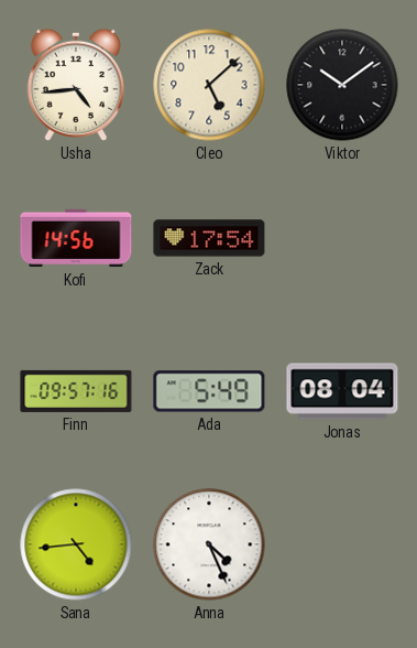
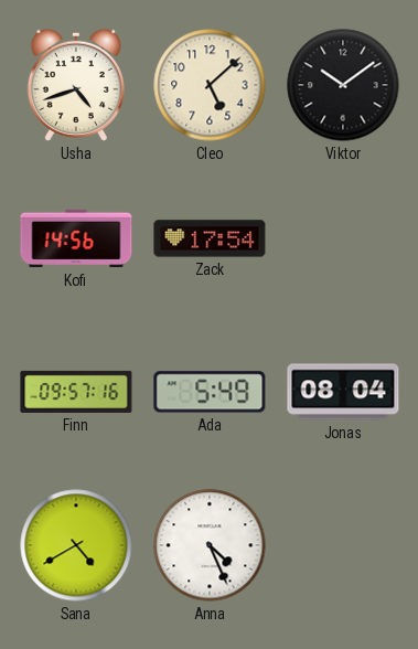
Usha: 4:44 -> 4:42 (76, 85)
Sana: 4:44 -> 4:40 (76, 545)
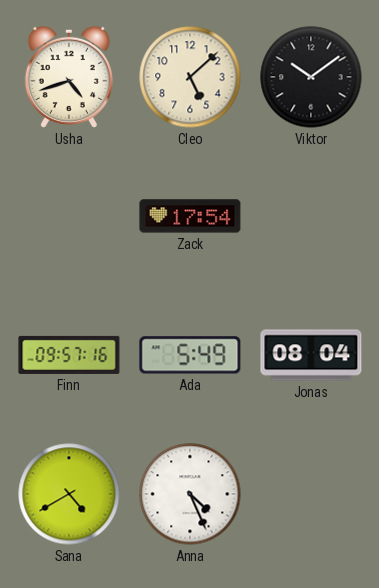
Kofi: 14:56 -> none (76, 238)
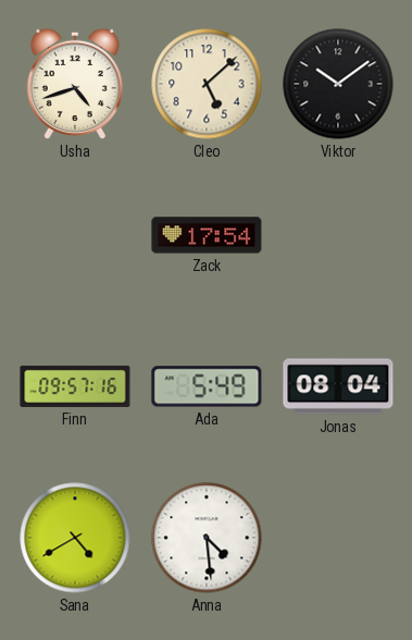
Anna: 4:26 -> 4:29 (207, 538)
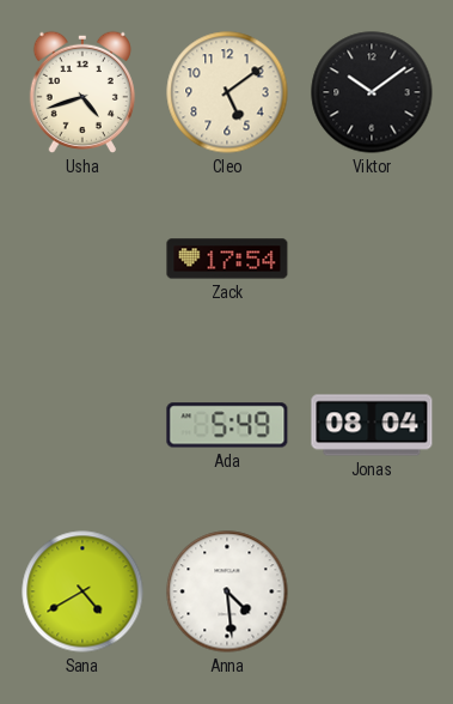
Cleo: 5:08 -> 5:09 (227, 92)
Finn: 09:57 -> none (75, 386)
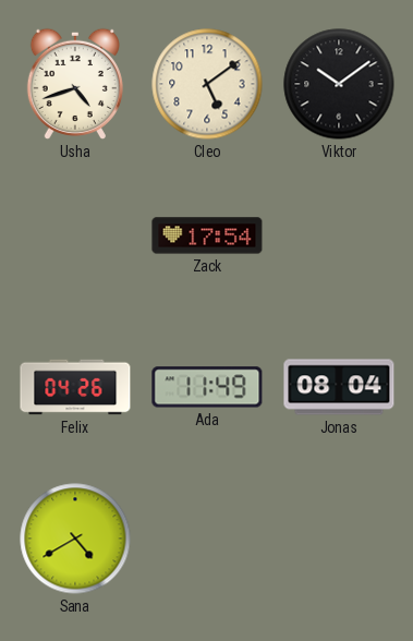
Felix: none -> 04:26 (75, 387)
Ada: 5:49 -> 11:49 (207, 387)
Anna: 4:29 -> none (227, 591)
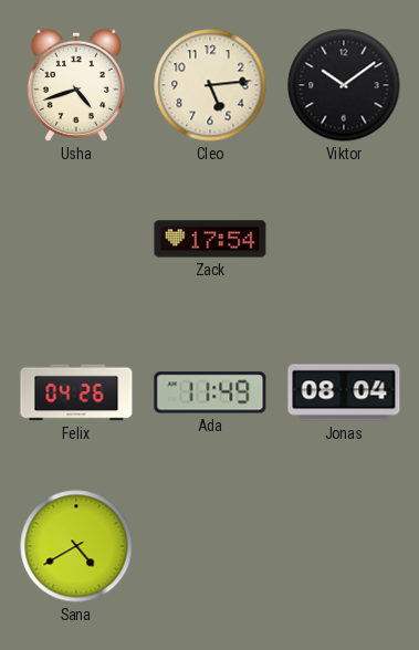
Cleo: 5:09 -> 5:14 (210, 85)
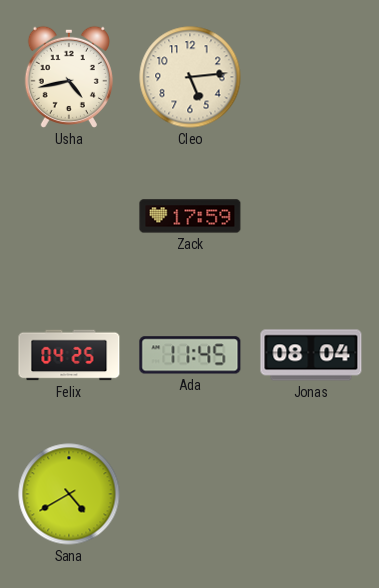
Usha: 4:42 -> 4:43 (69, 77)
Viktor: 10:09 -> none (344, 85)
Zack: 17:54 -> 17:59 (190, 216)
Felix: 04:26 -> 04:25 (69, 355)
Ada: 11:49 -> 11:45 (190, 355)
